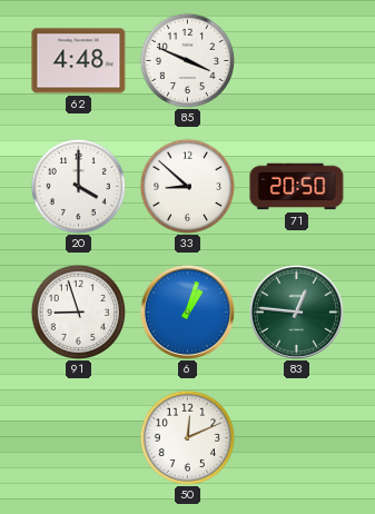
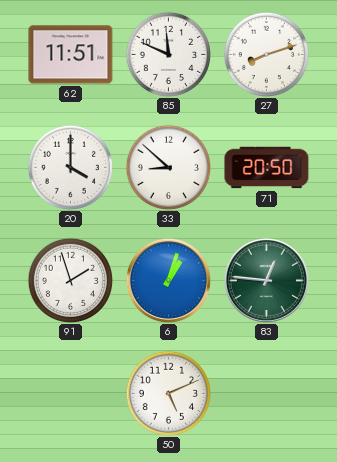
62: 4:48 -> 11:51 (71, 55)
85: 3:49 -> 11:49 (168, 54)
27: none -> 8:12 (266, 54)
91: 8:57 -> 1:57 (70, 280)
50: 12:11 -> 5:11 (168, 393)
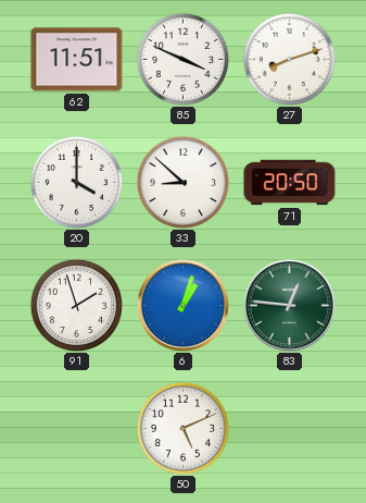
85: 11:49 -> 3:49 (182, 59)
